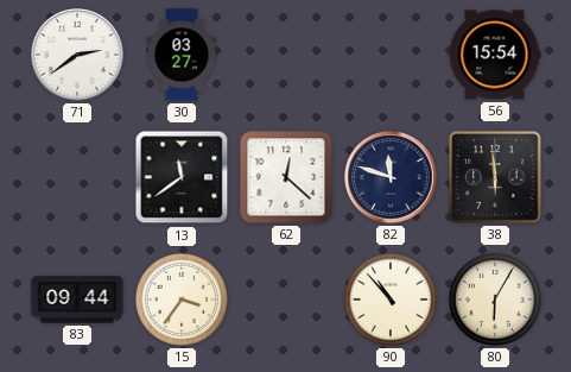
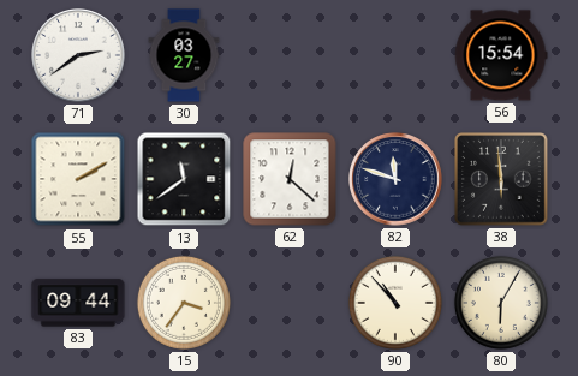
55: none -> 2:10 (78, 179)
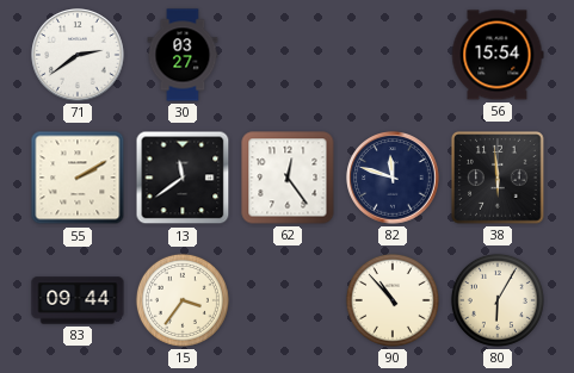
62: 12:22 -> 12:24 (288, 178)
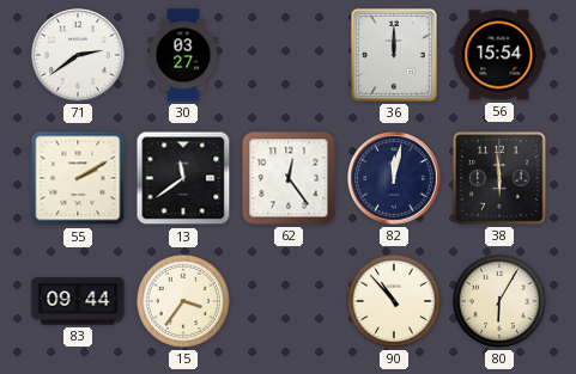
36: none -> 12:00 (394, 55)
82: 11:48 -> 12:02 (394, 178)
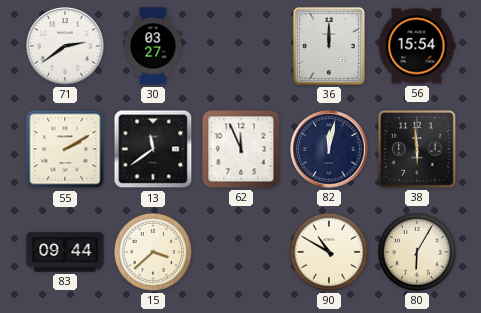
62: 12:24 -> 11:56 (241, 149)
15: 3:36 -> 3:38 (153, 252)
90: 10:53 -> 10:50 (329, 252)
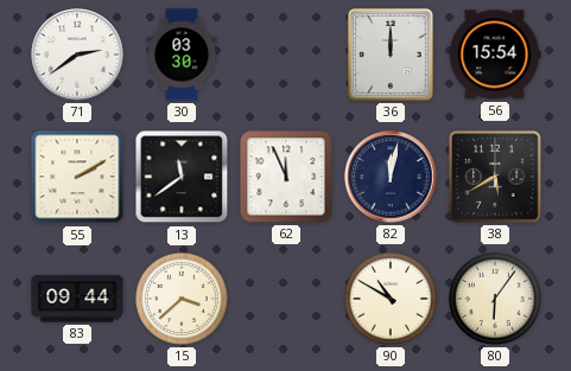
30: 03:27 -> 03:30 (182, 55)
38: 5:59 -> 5:40 (495, 177)
80: 6:05 -> 6:06 (495, 299)
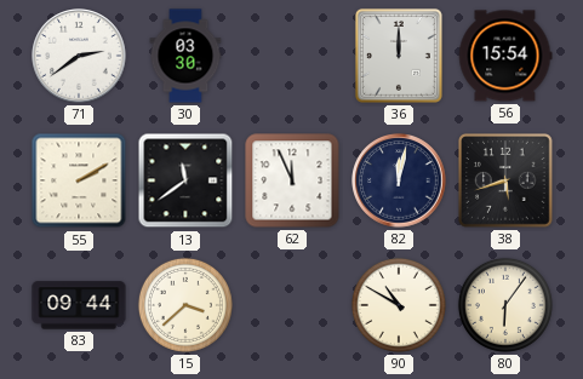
38: 5:40 -> 5:42 (505, 180)
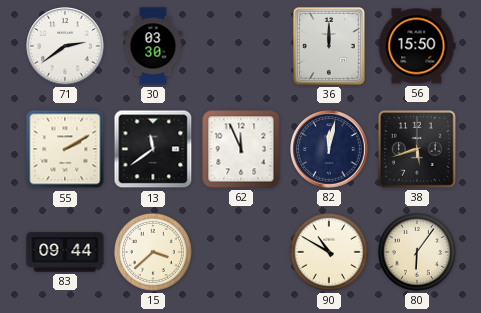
56: 15:54 -> 15:50 (417, 46)
